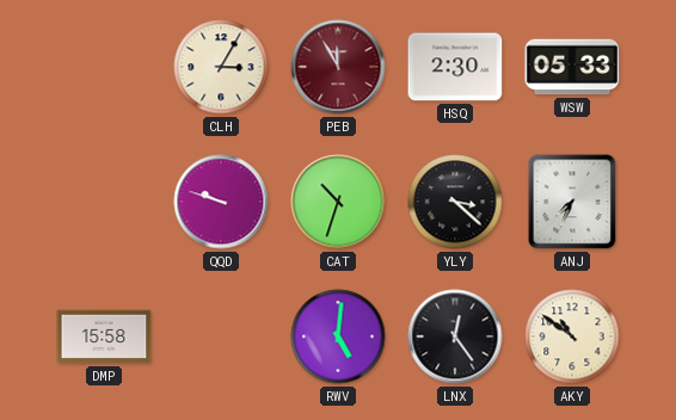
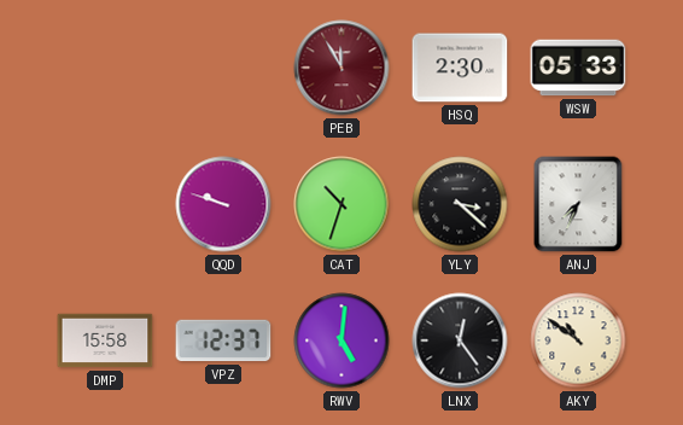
CLH: 3:05 -> none (221, 67)
VPZ: none -> 12:37 (223, 340)
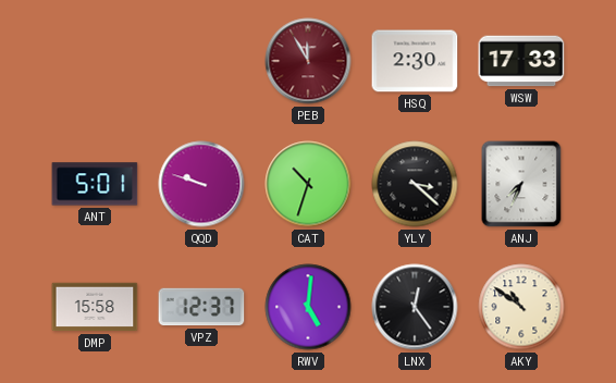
WSW: 05:33 -> 17:33 (521, 61)
ANT: none -> 5:01 (95, 184)
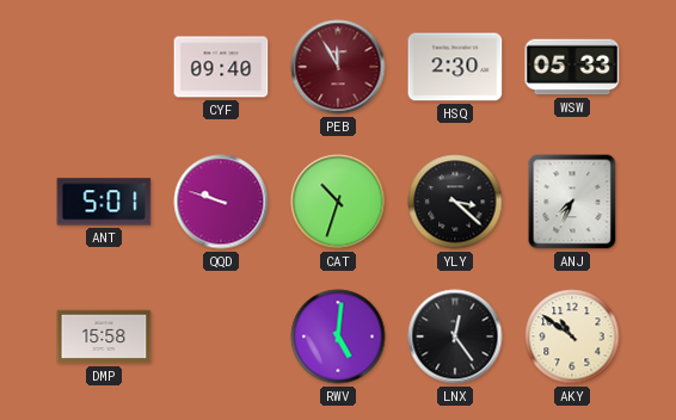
CYF: none -> 09:40 (221, 67)
WSW: 17:33 -> 05:33 (572, 67)
VPZ: 12:37 -> none (201, 307)
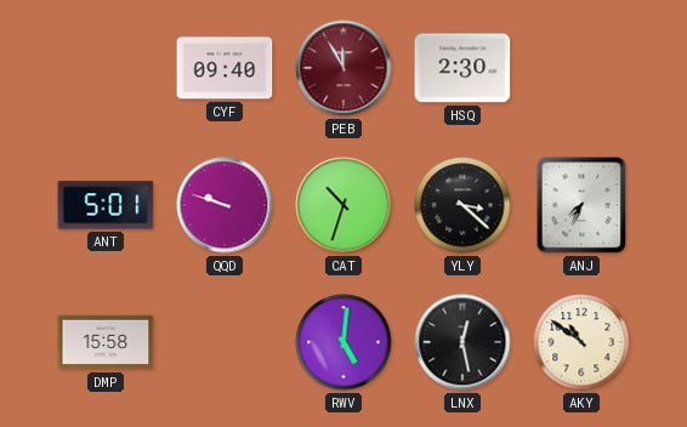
WSW: 05:33 -> none (572, 67)
LNX: 12:24 -> 12:28 (462, 342)
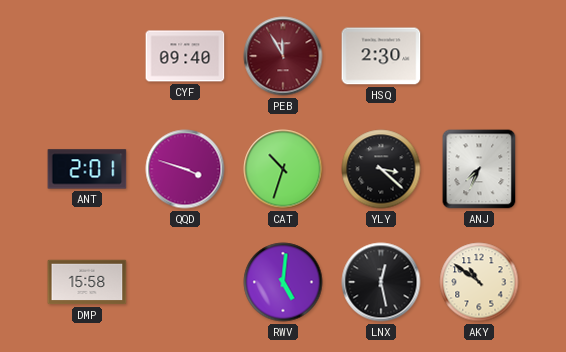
ANT: 5:01 -> 2:01 (87, 169)
QQD: 9:48 -> 3:48 (185, 169)
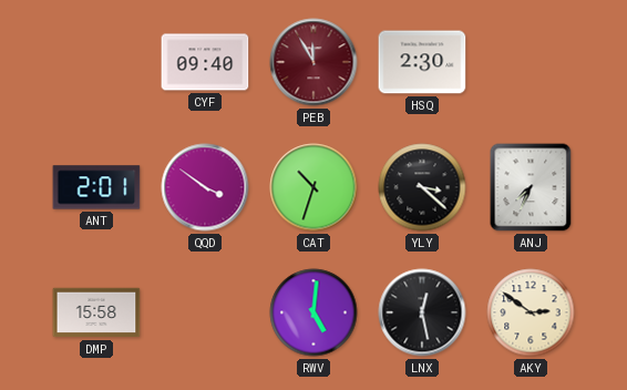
QQD: 3:48 -> 3:51 (205, 187)
AKY: 10:51 -> 2:51 (531, 312)
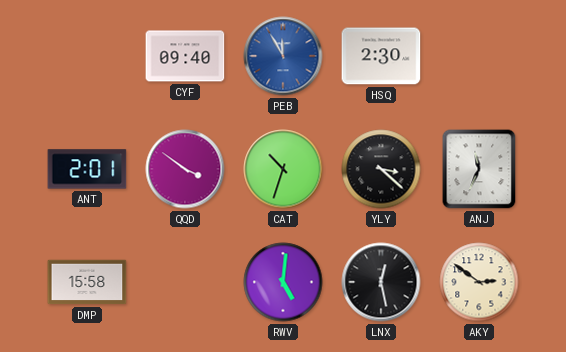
PEB dial: burgundy -> blue (283, 56)
ANJ: 7:34 -> 11:34 (479, 169)
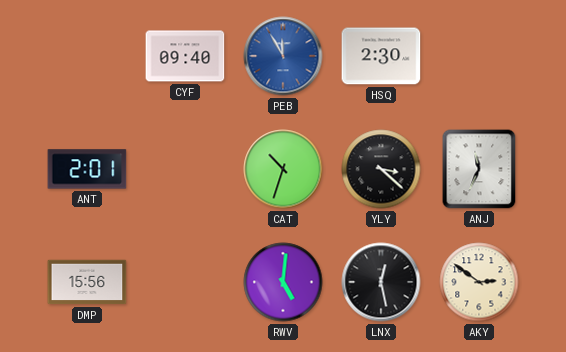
QQD: 3:51 -> none (185, 169)
DMP: 15:58 -> 15:56 (87, 282)
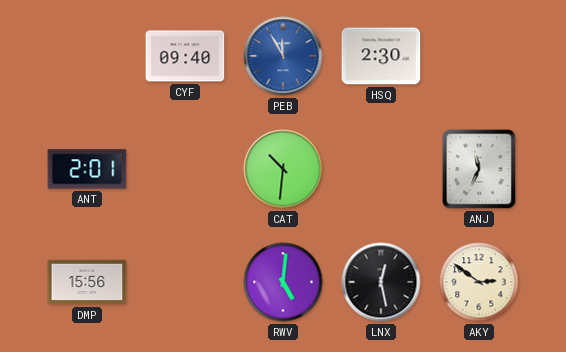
CAT: 10:33 -> 10:31 (283, 169)
YLY: 3:22 -> none (381, 169)
